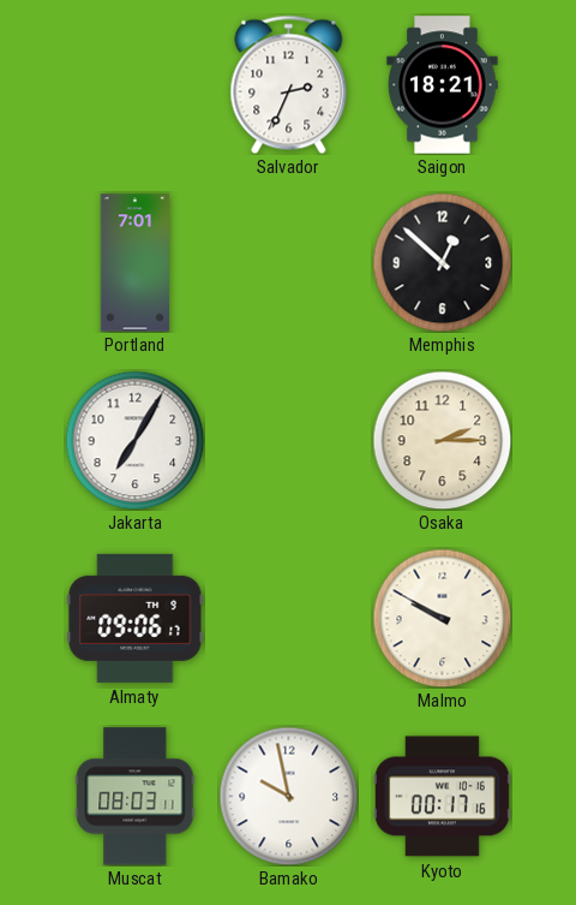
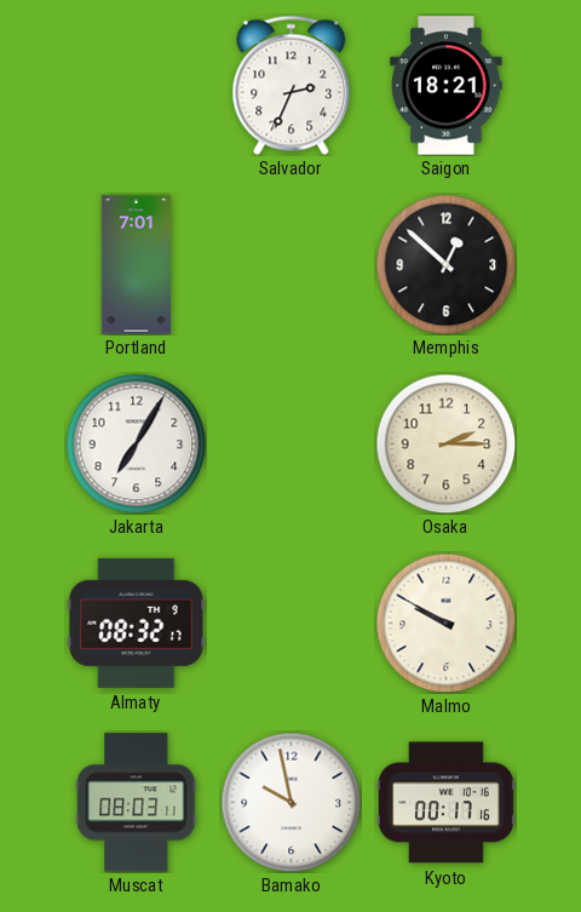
Almaty: 09:06 -> 08:32 (137, 623)
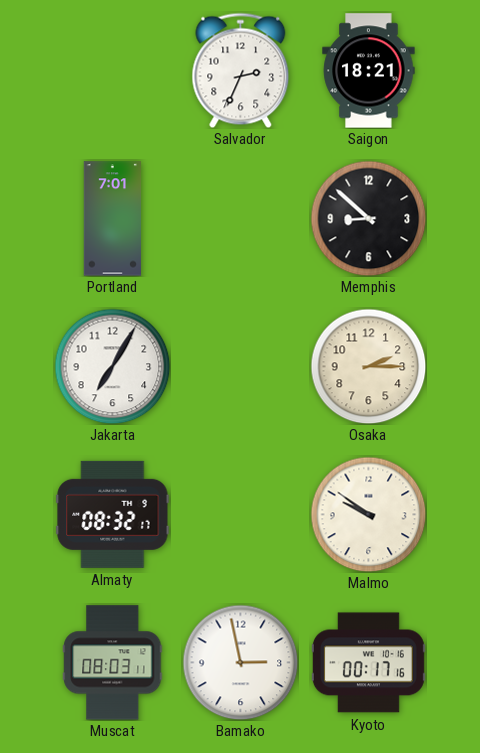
Memphis: 12:52 -> 8:52 (368, 218)
Malmo: 9:50 -> 9:51 (368, 514)
Bamako: 9:58 -> 2:58 (240, 662)
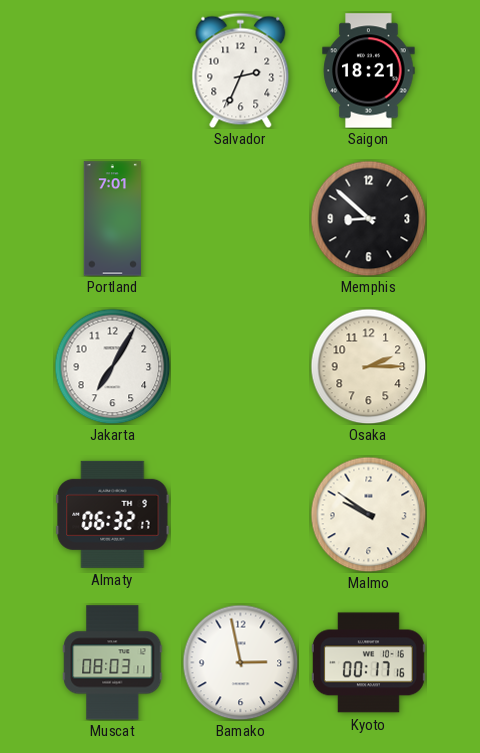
Almaty: 08:32 -> 06:32 (113, 514)
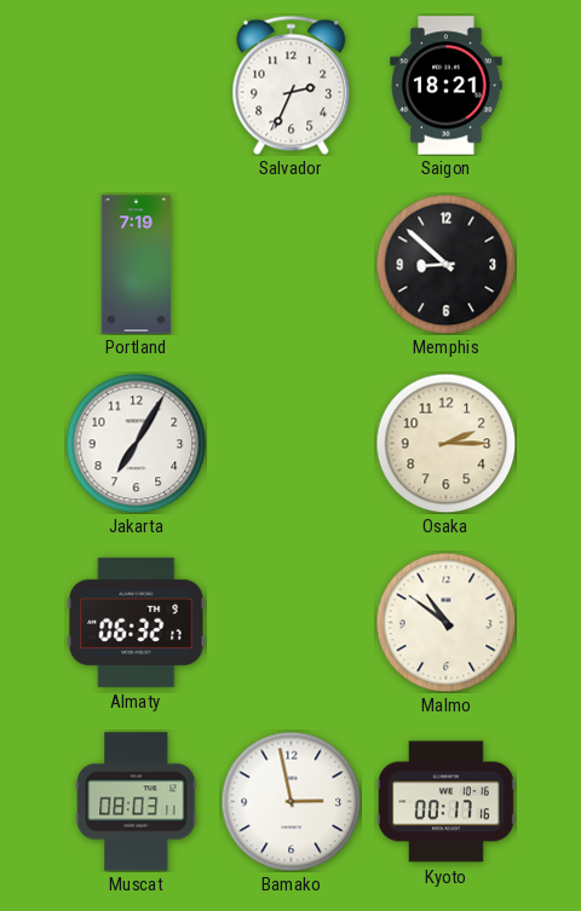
Portland: 7:01 -> 7:19 (137, 265)
Malmo: 9:51 -> 10:51 (445, 622)
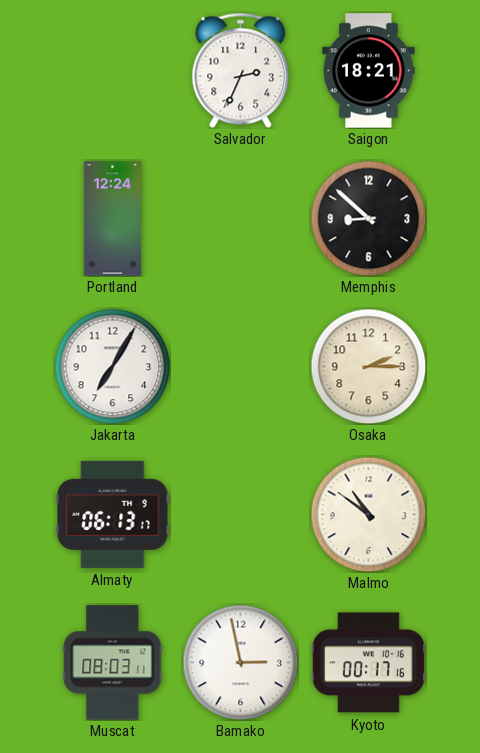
Portland: 7:19 -> 12:24 (113, 219)
Almaty: 06:32 -> 06:13 (113, 514)
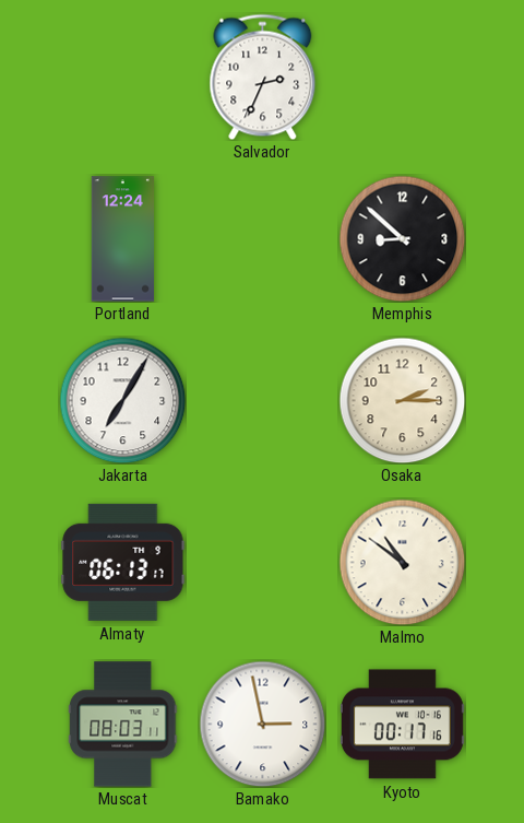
Saigon: 18:21 -> none (369, 71)
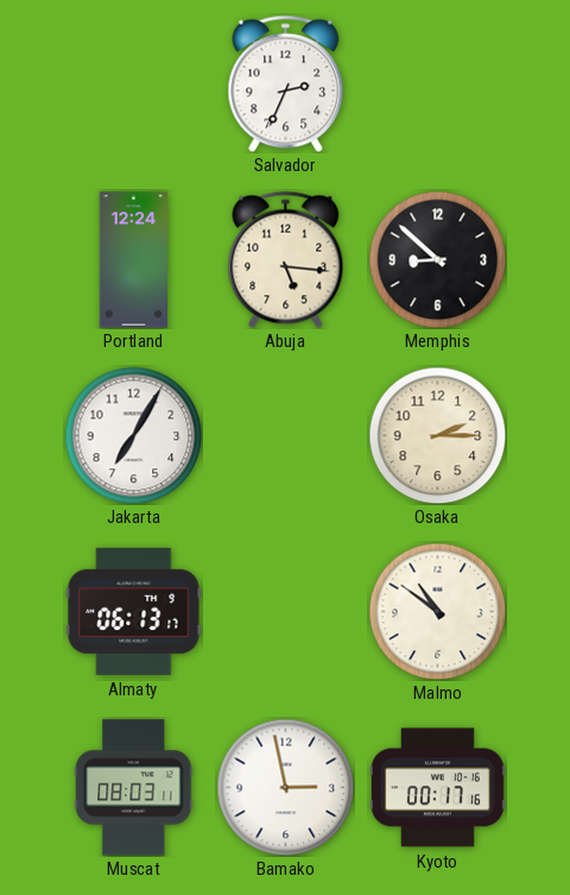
Abuja: none -> 5:16 (286, 259)
